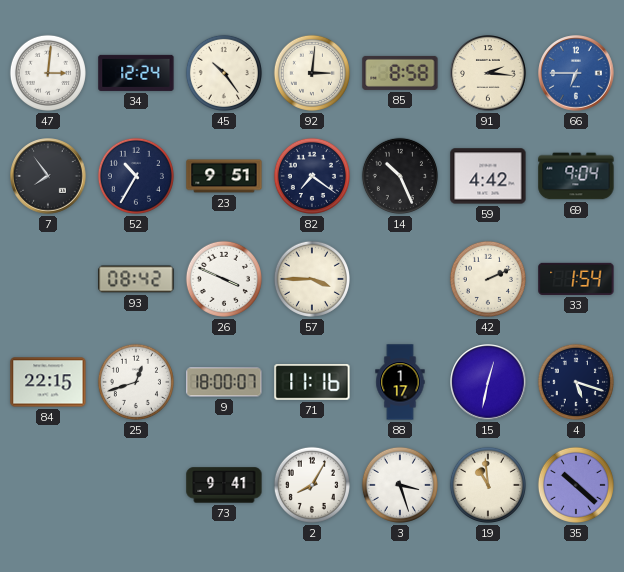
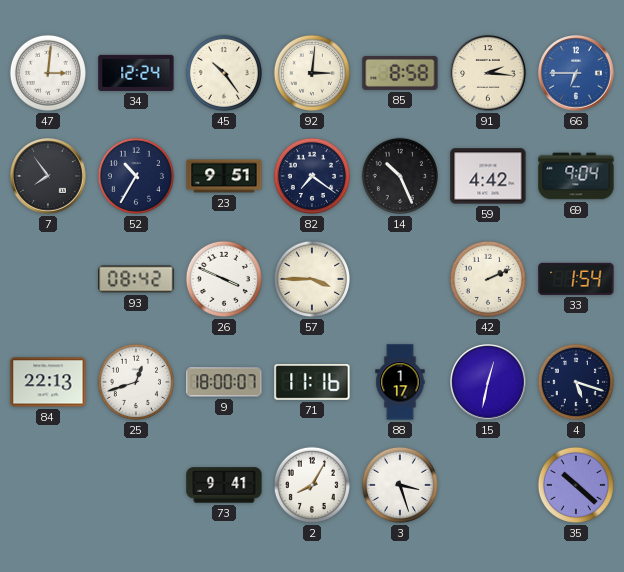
84: 22:15 -> 22:13 (48, 382)
19: 10:59 -> none (488, 485)
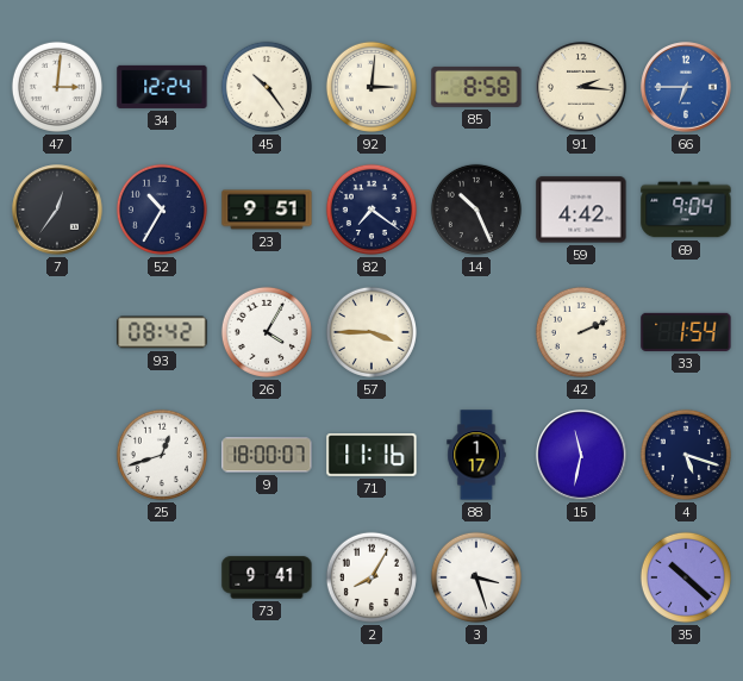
7: 7:54 -> 12:36 (57, 210)
26: 3:49 -> 4:05 (267, 332)
84: 22:13 -> none (48, 382)
15: 12:32 -> 11:32 (581, 455)
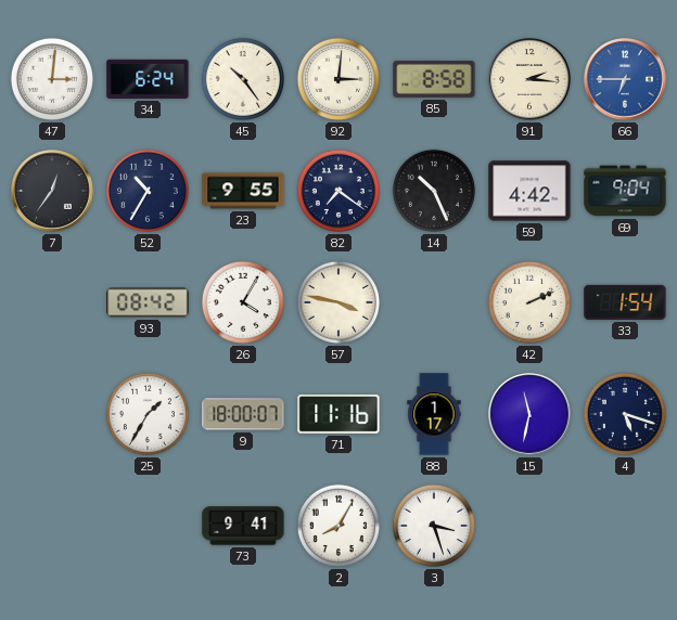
34: 12:24 -> 6:24 (148, 79)
23: 9:51 -> 9:55 (243, 191)
57: 3:45 -> 3:47 (338, 302)
25: 12:42 -> 1:35 (148, 414)
35: 10:22 -> none (686, 577)
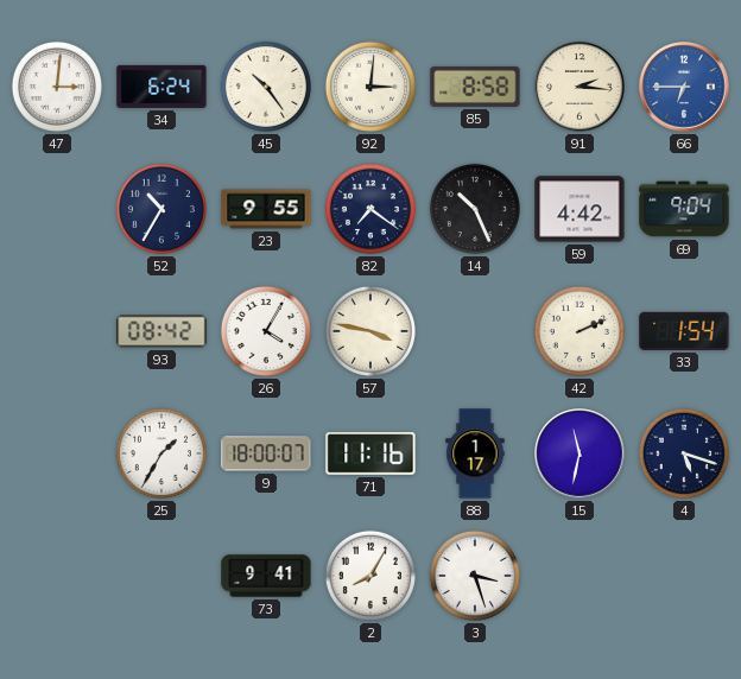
7: 12:36 -> none (52, 191)
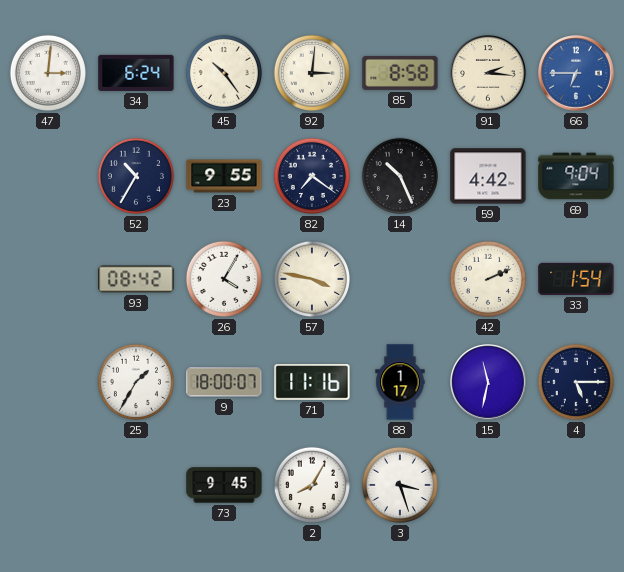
4: 5:18 -> 5:15 (576, 382)
73: 9:41 -> 9:45 (224, 485)
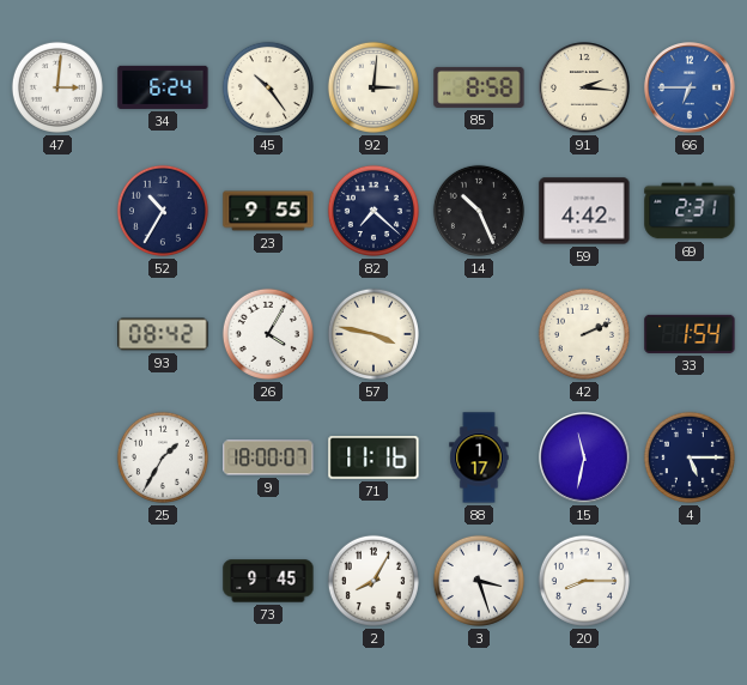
82: 7:21 -> 7:22 (373, 211)
69: 9:04 -> 2:31 (690, 211)
20: none -> 8:15 (584, 581)
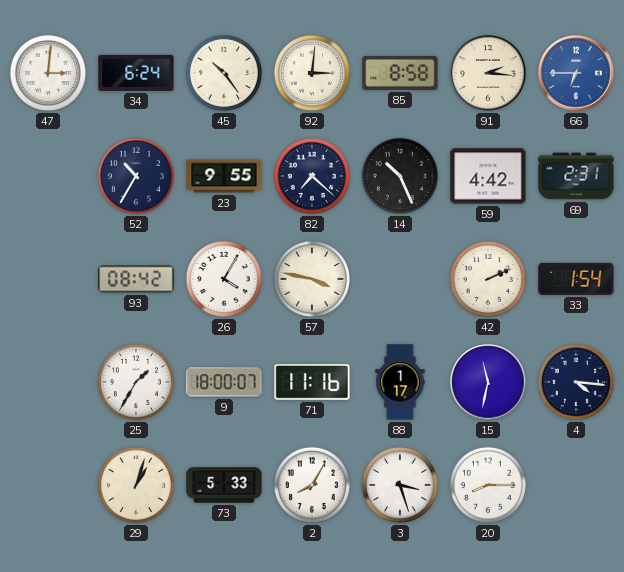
4: 5:15 -> 4:16 (576, 382)
29: none -> 1:03 (136, 485)
73: 9:45 -> 5:33 (224, 485)
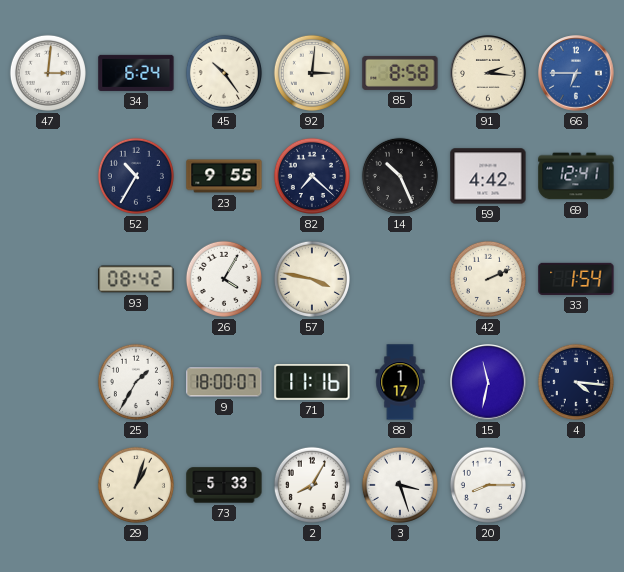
69: 2:31 -> 12:41 (576, 176)
